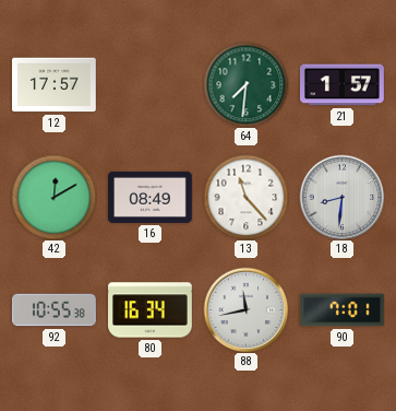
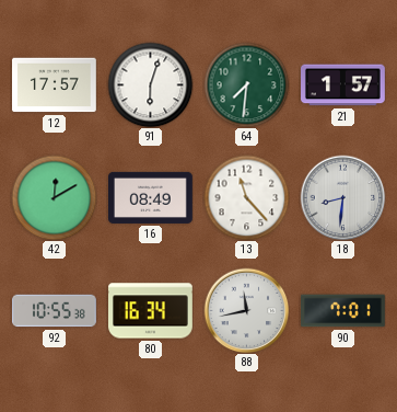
91: none -> 6:03 (150, 84)
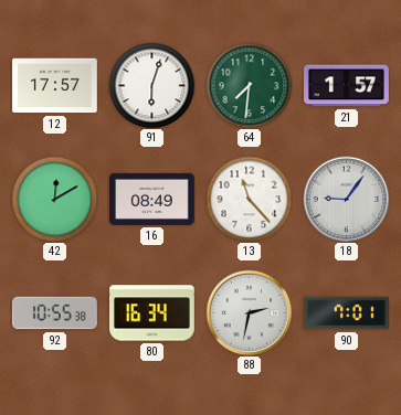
18: 8:31 -> 9:06 (346, 199)
88: 11:43 -> 2:32 (249, 312)
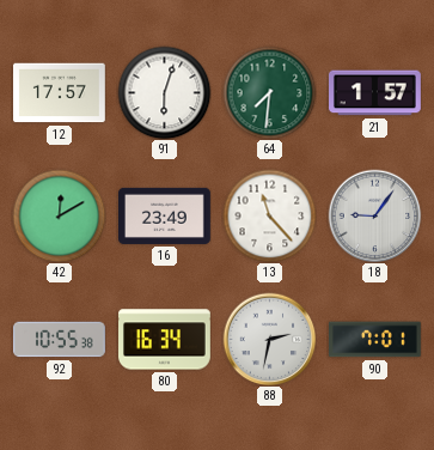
16: 08:49 -> 23:49 (165, 215)
